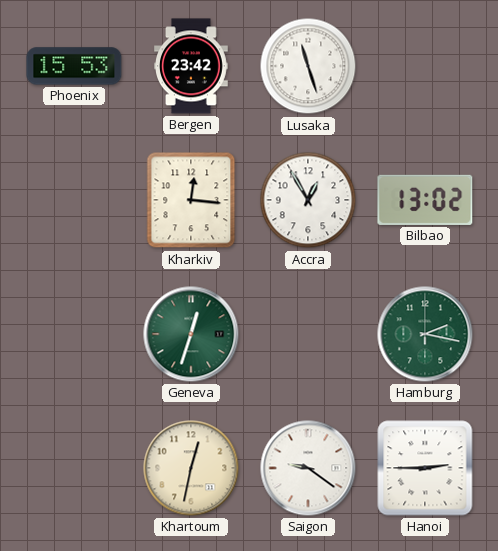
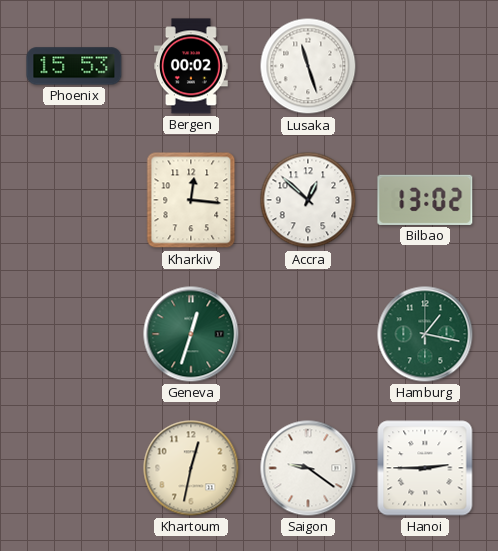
Bergen: 23:42 -> 00:02 (192, 66)
Accra: 12:55 -> 12:52 (308, 200)
Hamburg: 2:17 -> 1:17 (425, 334)
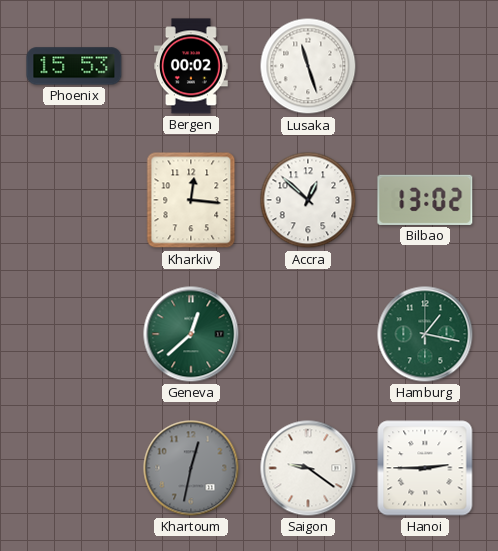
Geneva: 12:33 -> 12:38 (191, 334)
Khartoum dial: cream -> grey (191, 468)
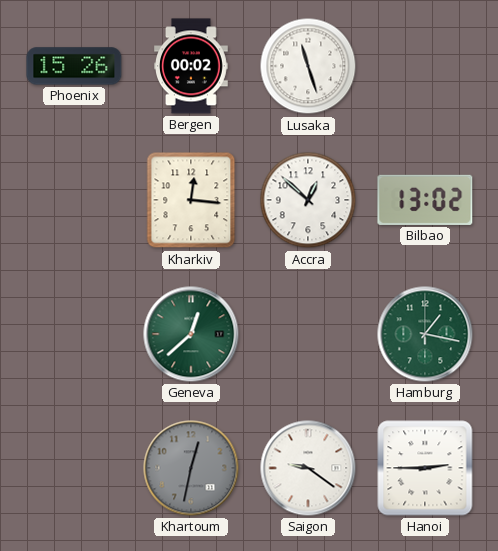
Phoenix: 15:53 -> 15:26 (74, 66)
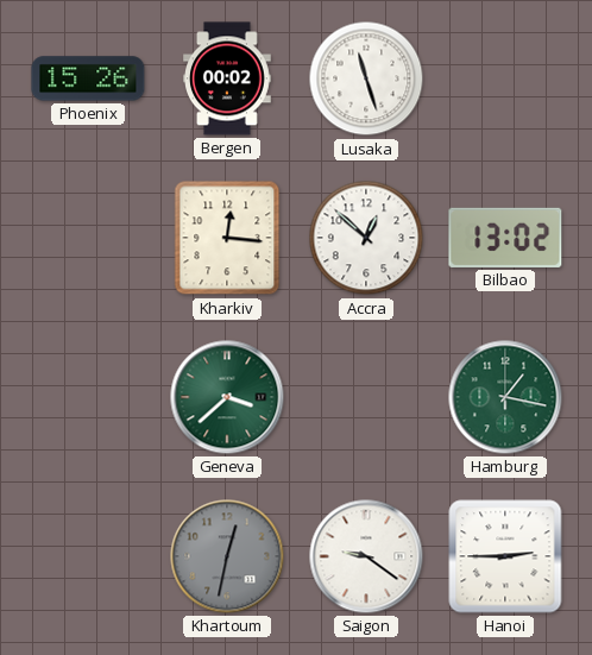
Geneva: 12:38 -> 3:38 (227, 397)
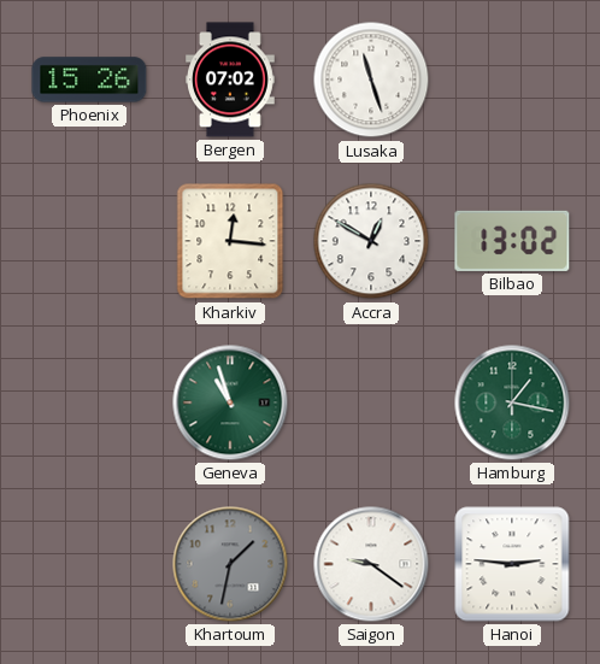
Bergen: 00:02 -> 07:02 (231, 80)
Accra: 12:52 -> 12:50 (371, 241)
Geneva: 3:38 -> 10:57 (230, 402)
Khartoum: 12:32 -> 1:32 (230, 564)
Hanoi: 2:45 -> 2:46 (512, 564)
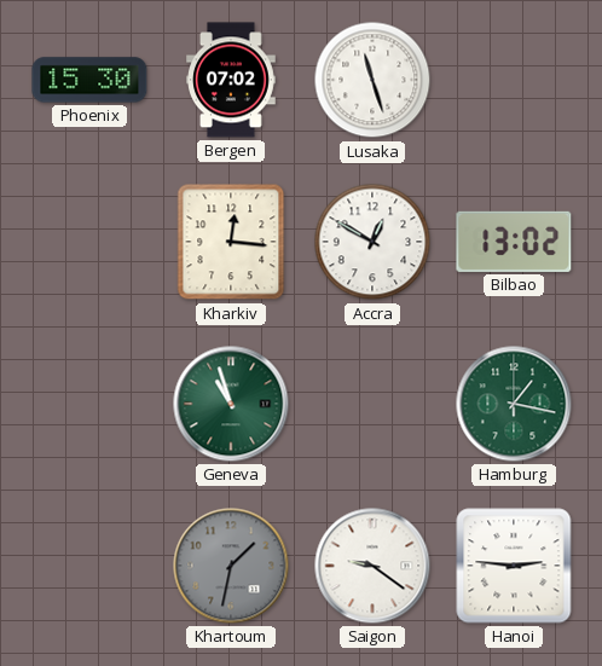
Phoenix: 15:26 -> 15:30 (89, 80)
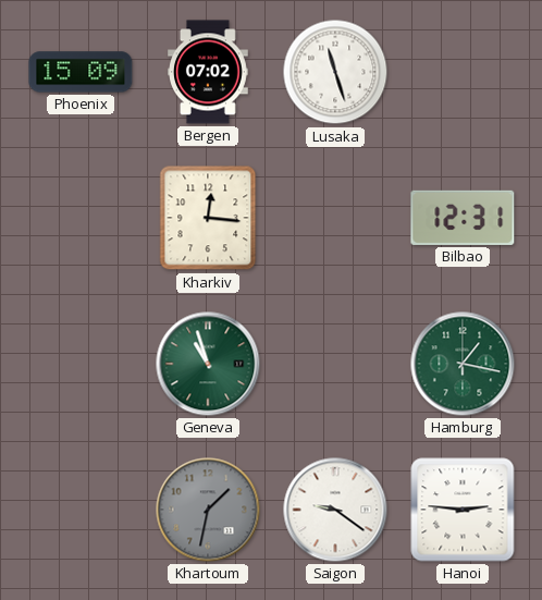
Phoenix: 15:30 -> 15:09 (81, 72)
Accra: 12:50 -> none (372, 242)
Bilbao: 13:02 -> 12:31 (463, 218)
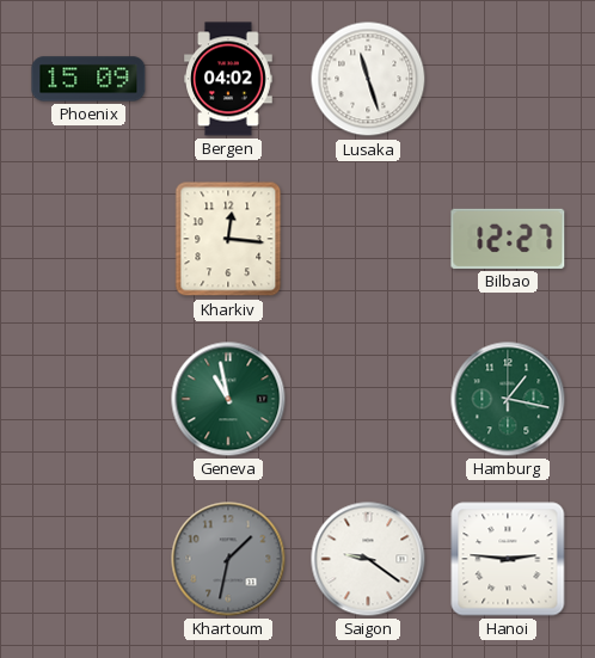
Bergen: 07:02 -> 04:02 (229, 79)
Bilbao: 12:31 -> 12:27 (508, 239)
Geneva: 10:57 -> 10:58 (228, 399)
